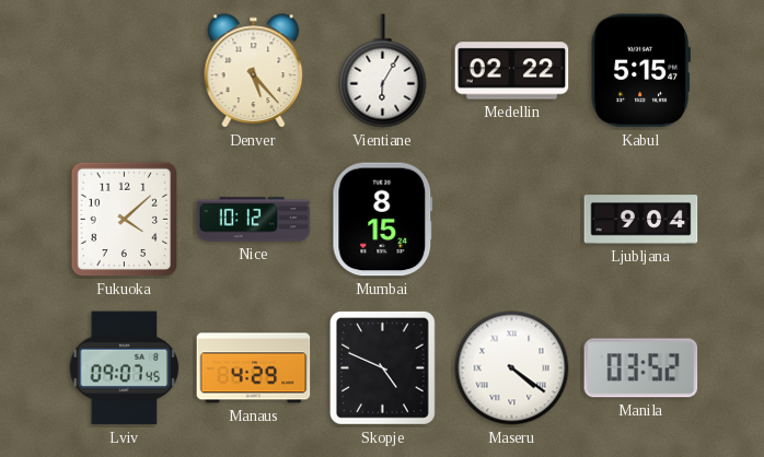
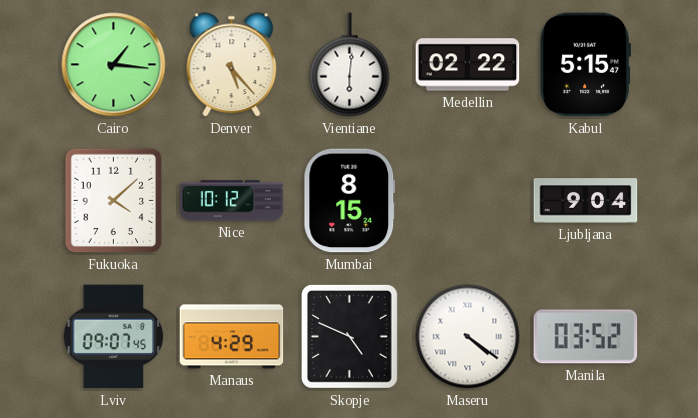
Cairo: none -> 1:16 (114, 65)
Vientiane: 6:05 -> 6:01 (350, 65)
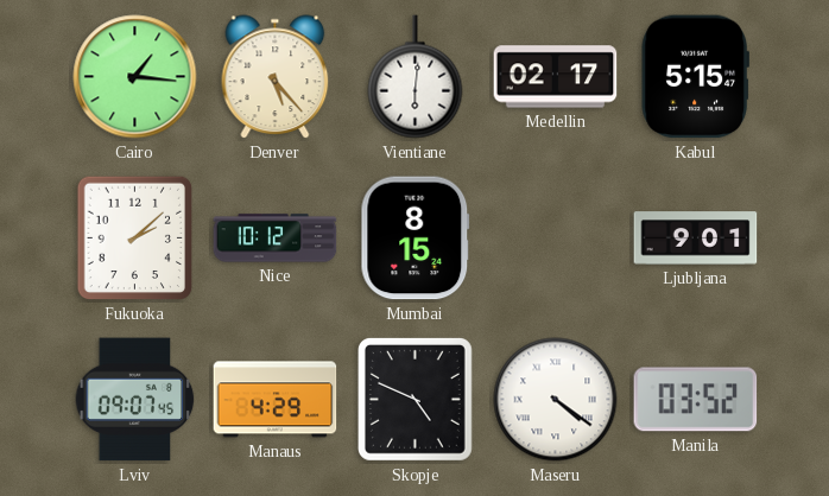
Medellin: 02:22 -> 02:17 (556, 77)
Fukuoka: 4:08 -> 2:08 (135, 239)
Ljubljana: 9:04 -> 9:01 (696, 239)
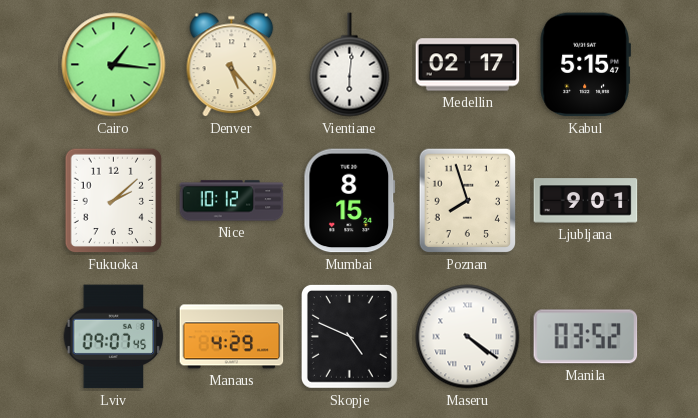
Poznan: none -> 7:57 (468, 201)
